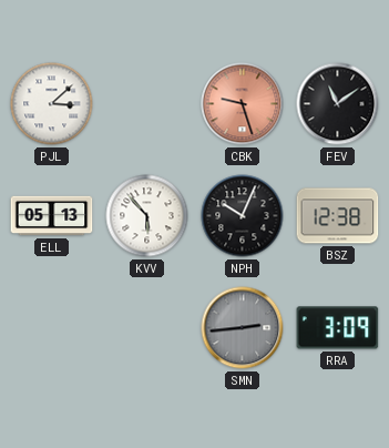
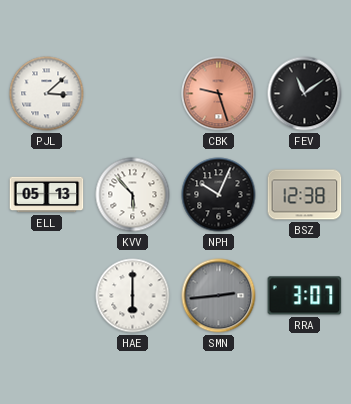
HAE: none -> 6:00 (133, 296)
RRA: 3:09 -> 3:07 (305, 296)
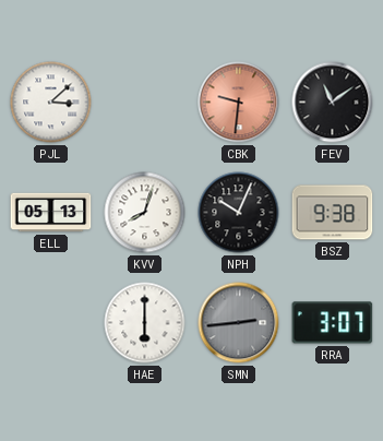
CBK: 9:27 -> 9:31 (239, 103)
KVV: 5:53 -> 8:03 (145, 213)
BSZ: 12:38 -> 9:38 (333, 213)
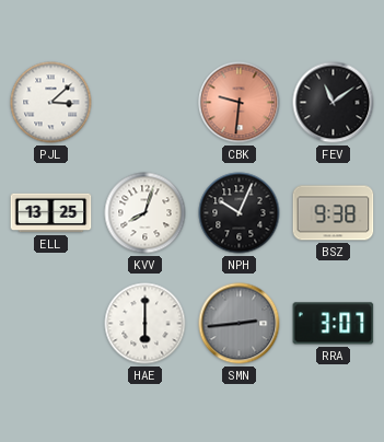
ELL: 05:13 -> 13:25 (51, 213)
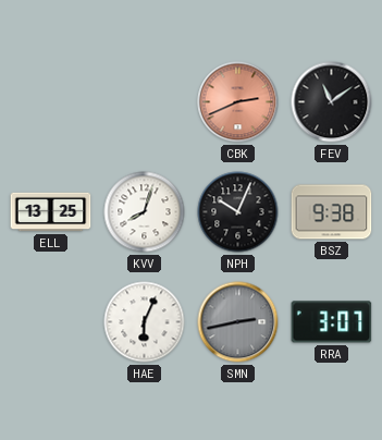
PJL: 3:08 -> none (51, 103)
CBK: 9:31 -> 2:41 (238, 102)
HAE: 6:00 -> 6:04 (145, 322)
SMN: 2:44 -> 2:43 (238, 322)
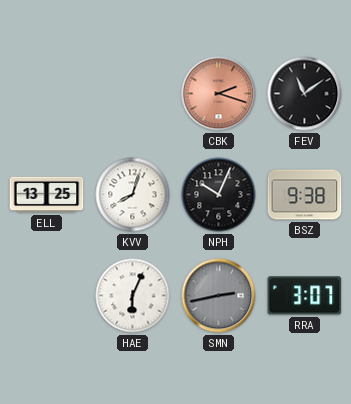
CBK: 2:41 -> 2:18 (219, 94)
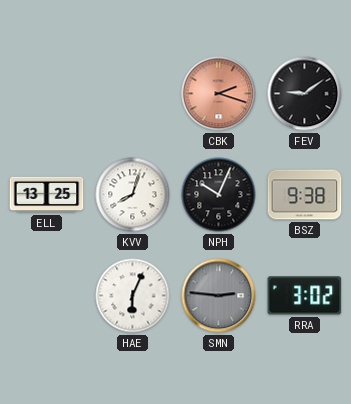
FEV: 11:09 -> 9:09 (305, 94)
SMN: 2:43 -> 2:46 (219, 296)
RRA: 3:07 -> 3:02 (305, 296)
